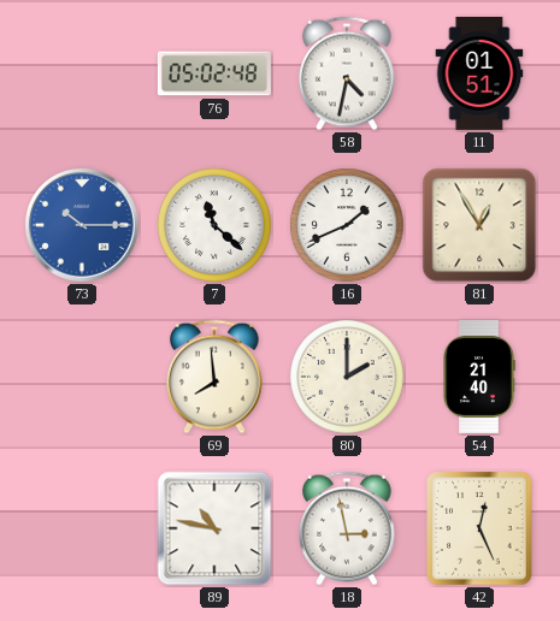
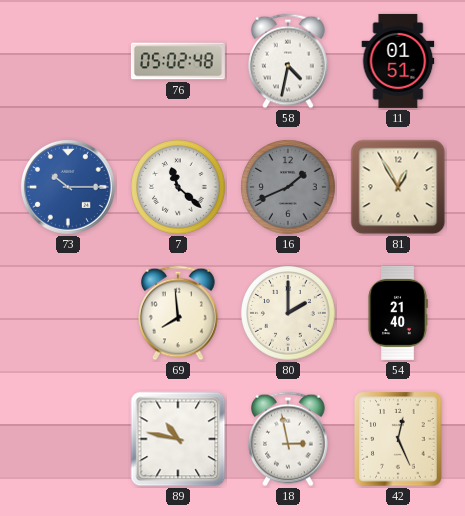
16 dial: white -> grey (288, 187)
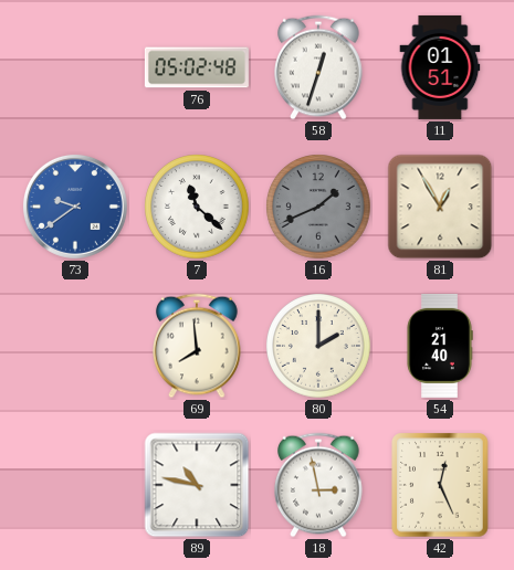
58: 4:32 -> 12:33 (319, 67)
73: 10:15 -> 9:39 (75, 207)
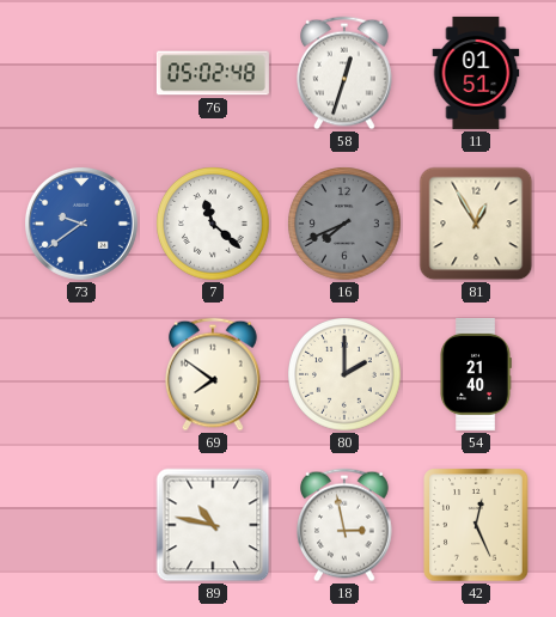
16: 1:41 -> 7:41 (344, 224)
69: 7:59 -> 7:51 (214, 374)
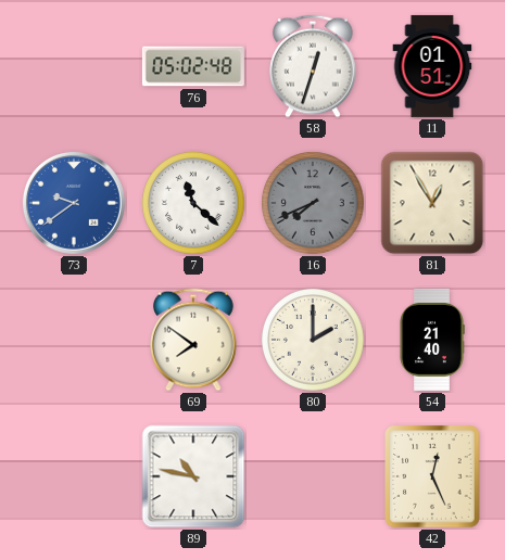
18: 2:58 -> none (346, 525)
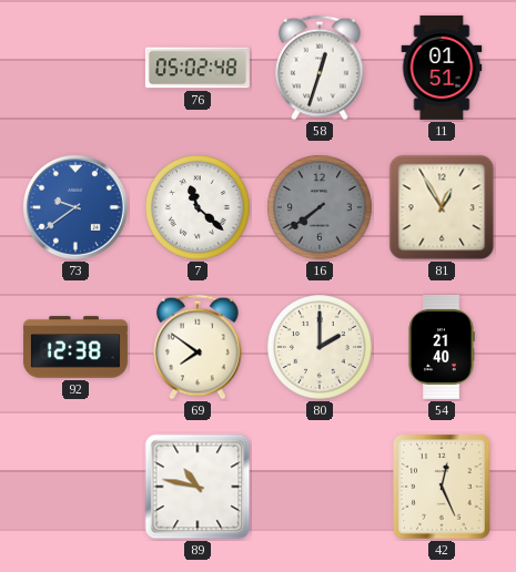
16: 7:41 -> 7:39 (320, 207)
92: none -> 12:38 (75, 347)
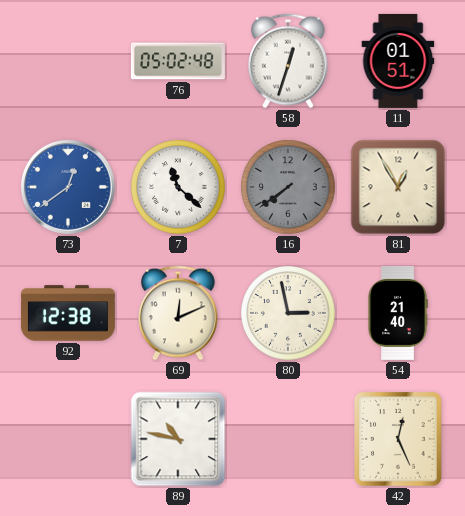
73: 9:39 -> 12:39 (68, 187)
69: 7:51 -> 12:11 (179, 313)
80: 2:00 -> 2:58 (288, 313)
